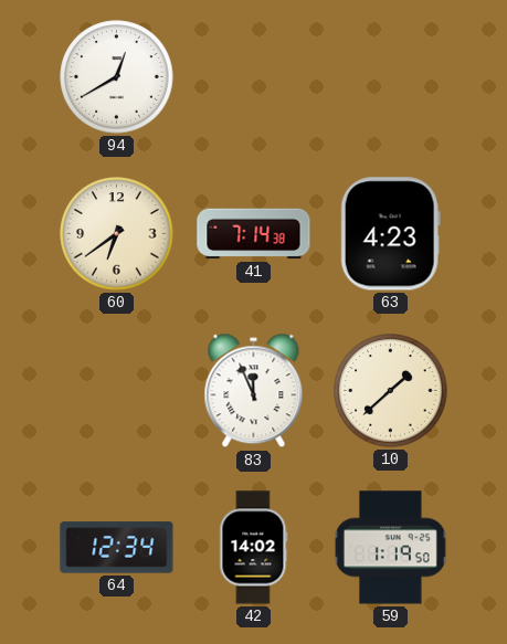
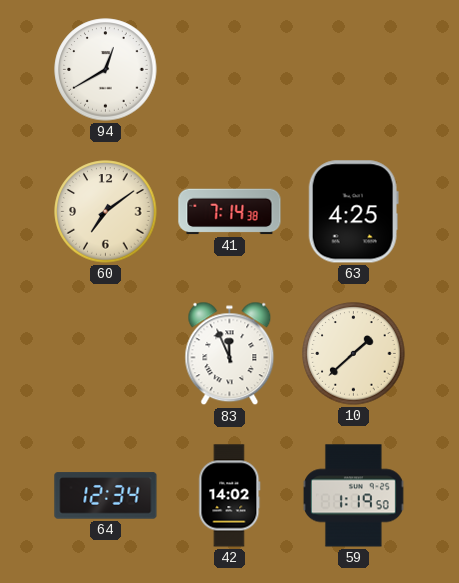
60: 6:39 -> 7:09 (106, 212)
63: 4:23 -> 4:25 (353, 212)
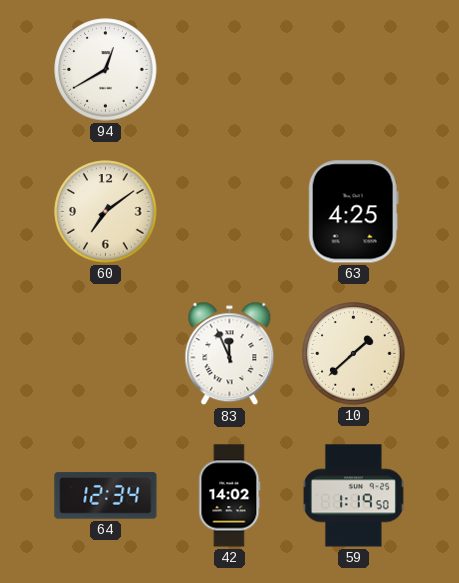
41: 7:14 -> none (230, 212)
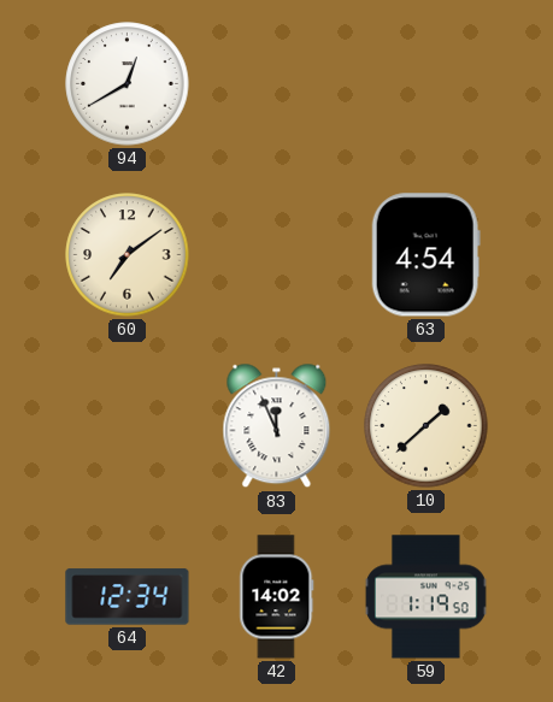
63: 4:25 -> 4:54 (425, 255)
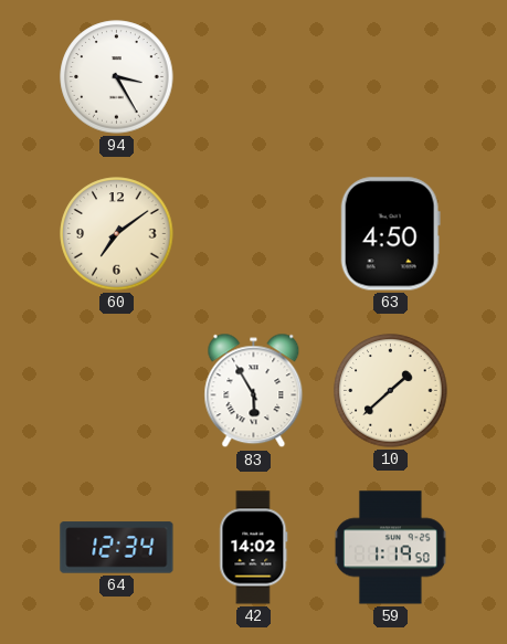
94: 12:40 -> 3:25 (117, 77)
63: 4:54 -> 4:50 (390, 234)
83: 11:56 -> 5:55 (254, 391)
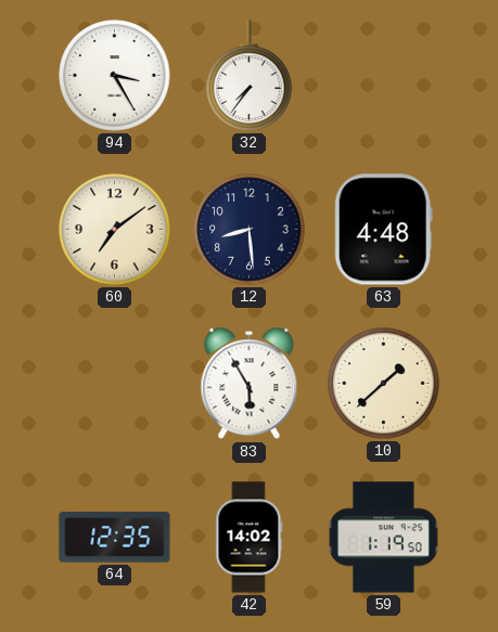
32: none -> 7:36 (250, 76)
12: none -> 8:29 (250, 230)
63: 4:50 -> 4:48 (383, 230)
64: 12:34 -> 12:35 (115, 538)
